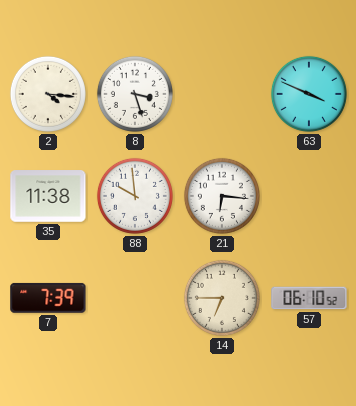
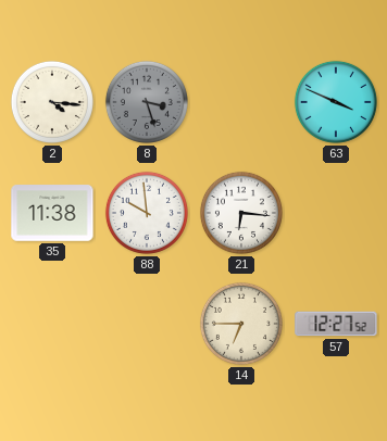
8 dial: white -> grey (147, 102)
7: 7:39 -> none (48, 298)
57: 06:10 -> 12:27 (336, 324)
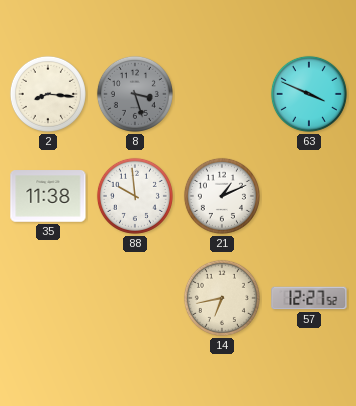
2: 4:16 -> 8:16 (48, 94)
21: 6:16 -> 1:11 (222, 196)
14: 6:45 -> 6:43 (222, 298)
